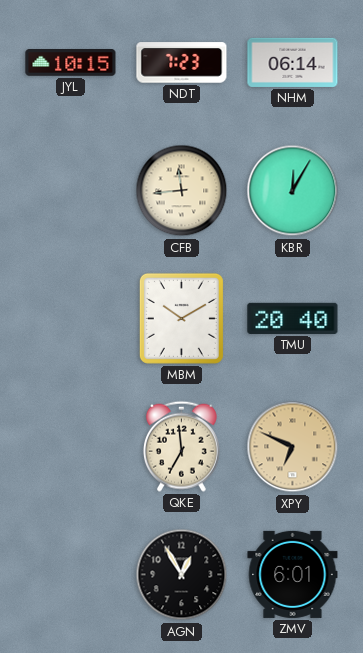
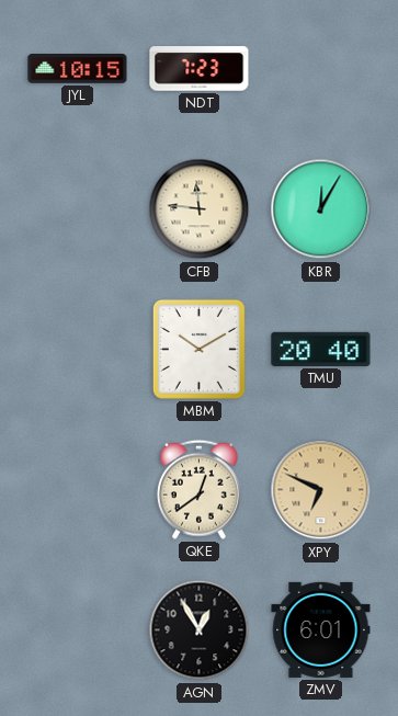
NHM: 06:14 -> none (293, 62)
CFB: 11:44 -> 11:46 (200, 209)
QKE: 6:59 -> 12:39 (198, 489)
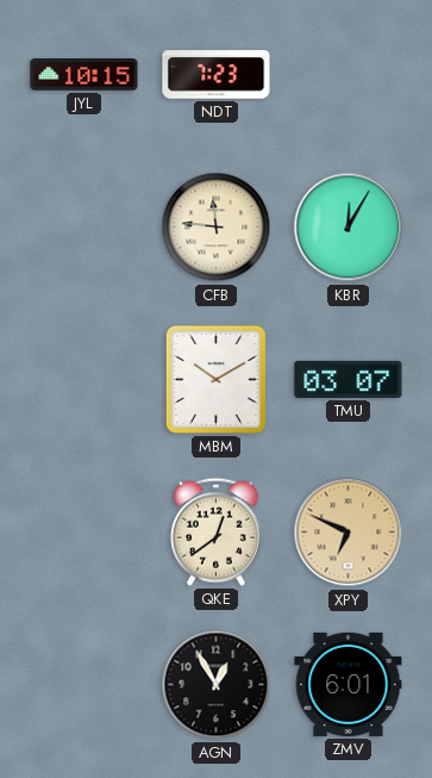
TMU: 20:40 -> 03:07 (349, 379)
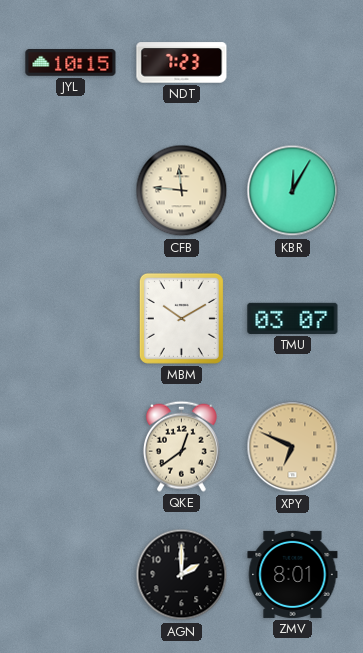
AGN: 12:55 -> 2:00 (182, 575)
ZMV: 6:01 -> 8:01 (293, 574)
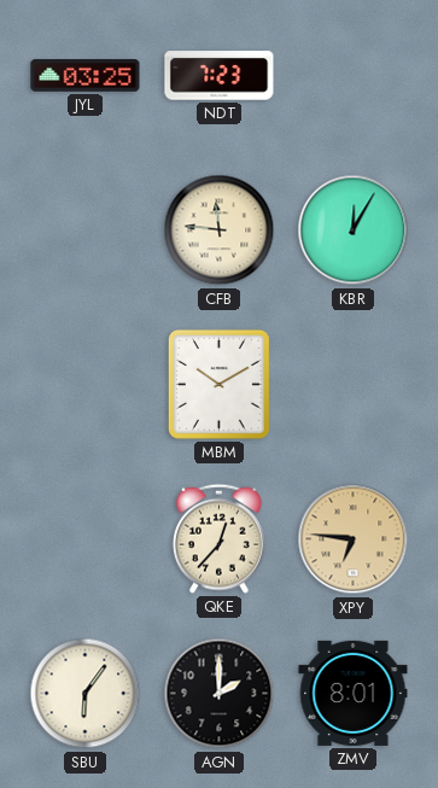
JYL: 10:15 -> 03:25 (86, 76)
TMU: 03:07 -> none (293, 318)
QKE: 12:39 -> 12:37 (218, 538)
XPY: 6:49 -> 6:46 (354, 539)
SBU: none -> 6:06 (86, 694)
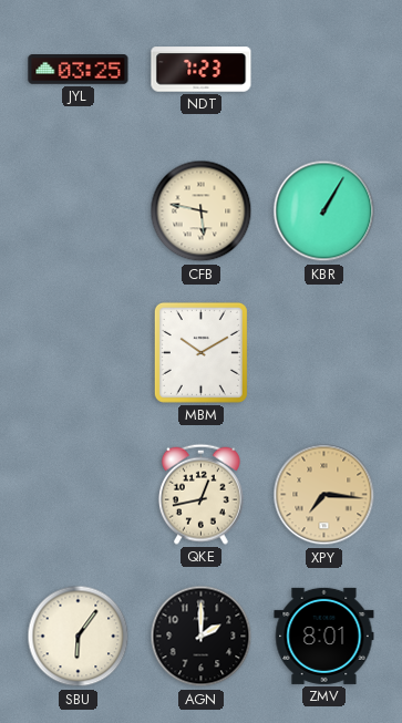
CFB: 11:46 -> 5:47 (202, 211)
KBR: 12:05 -> 1:05 (324, 211)
QKE: 12:37 -> 12:43 (200, 494)
XPY: 6:46 -> 7:16 (324, 495)
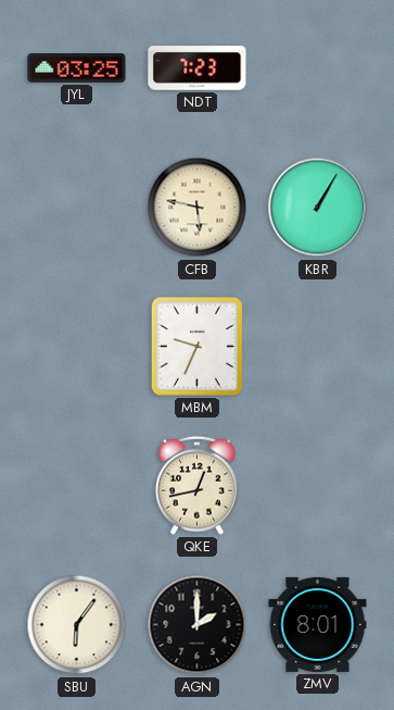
MBM: 10:10 -> 9:34 (196, 346)
XPY: 7:16 -> none (324, 495)
